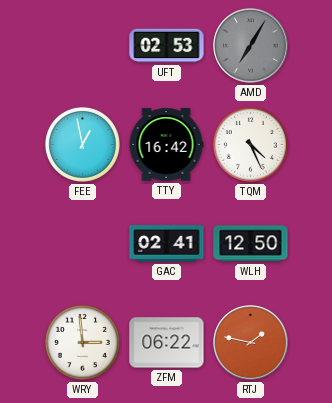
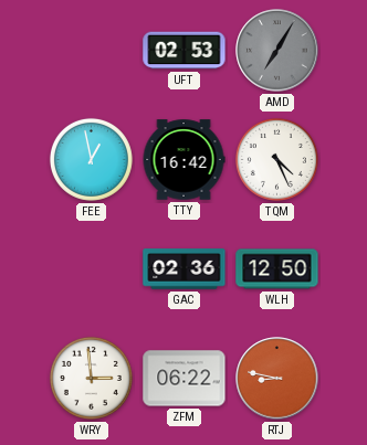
GAC: 02:41 -> 02:36 (185, 269)
RTJ: 1:47 -> 8:47 (277, 379)
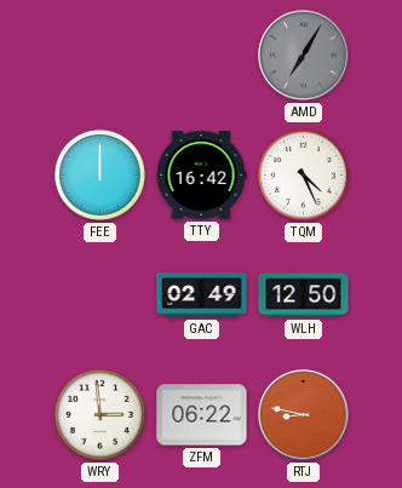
UFT: 02:53 -> none (185, 51)
FEE: 12:58 -> 12:00 (99, 174)
GAC: 02:36 -> 02:49 (202, 295)
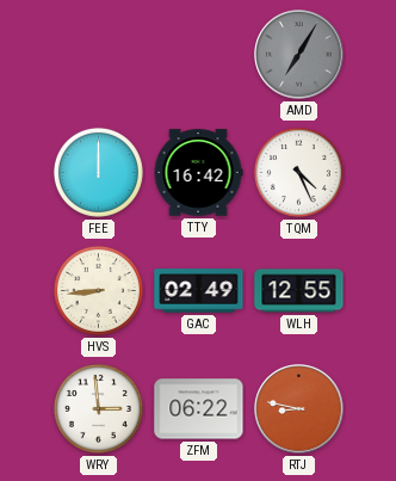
HVS: none -> 8:44 (98, 290)
WLH: 12:50 -> 12:55 (299, 291)
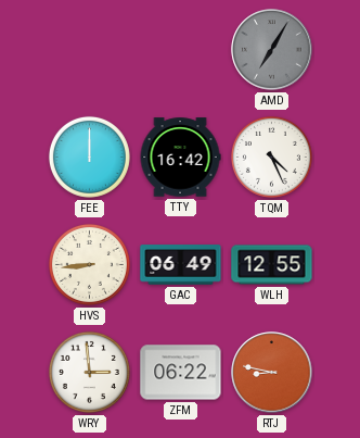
GAC: 02:49 -> 06:49 (181, 265)
